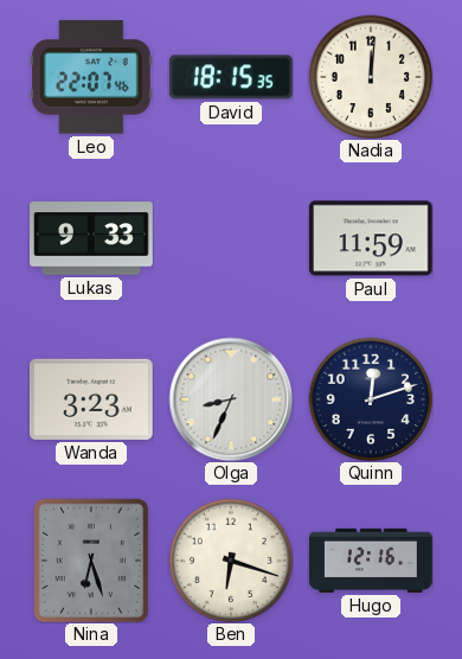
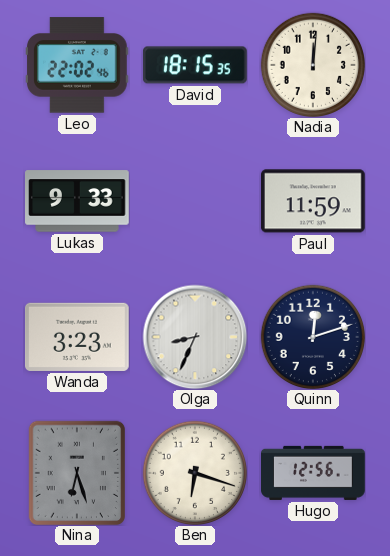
Leo: 22:07 -> 22:02 (78, 65)
Hugo: 12:16 -> 12:56 (314, 473)
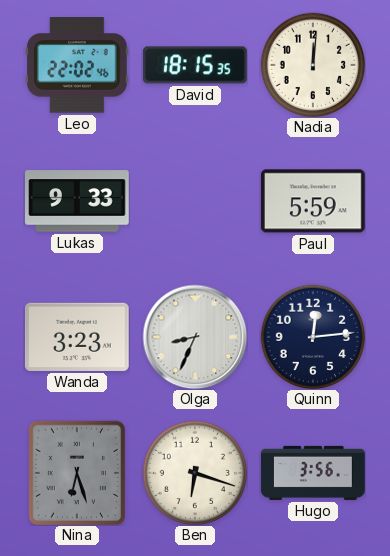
Paul: 11:59 -> 5:59 (313, 201)
Quinn: 12:12 -> 12:14 (312, 336)
Hugo: 12:56 -> 3:56 (314, 473)
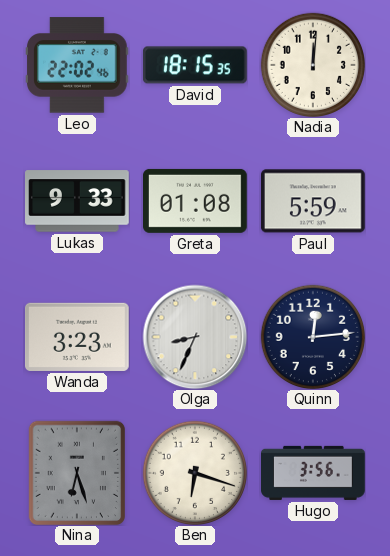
Greta: none -> 01:08 (196, 201)
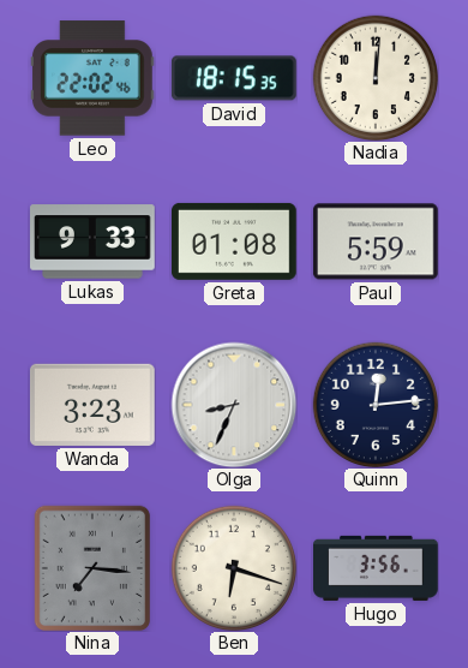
Nina: 6:27 -> 7:16 (91, 567)
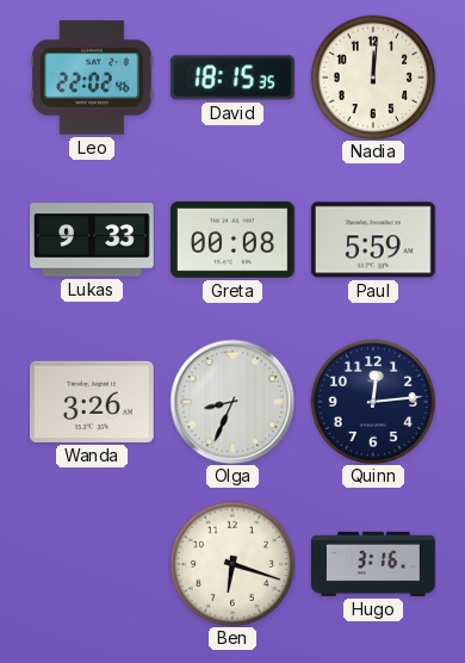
Greta: 01:08 -> 00:08 (234, 240)
Wanda: 3:23 -> 3:26 (93, 402)
Nina: 7:16 -> none (91, 567)
Hugo: 3:56 -> 3:16 (374, 564)
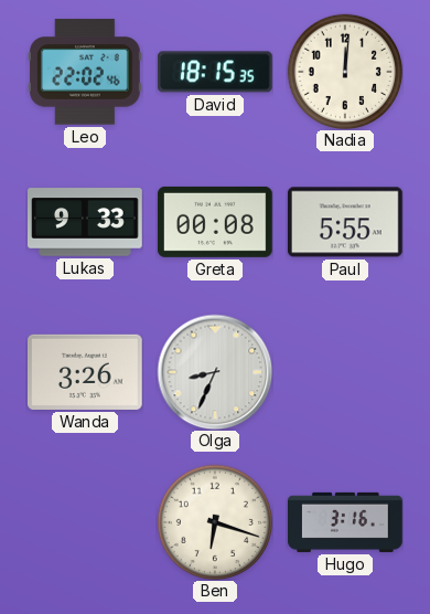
Paul: 5:59 -> 5:55 (345, 222)
Quinn: 12:14 -> none (372, 401)
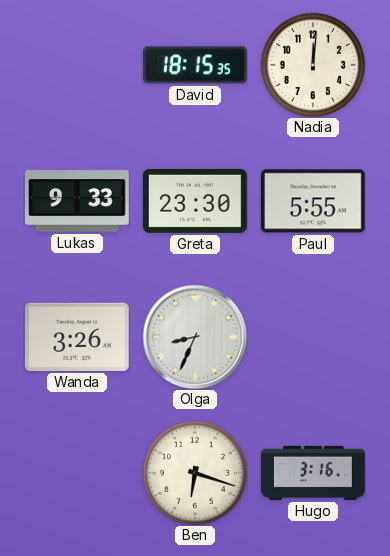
Leo: 22:02 -> none (86, 72)
Greta: 00:08 -> 23:30 (196, 201)
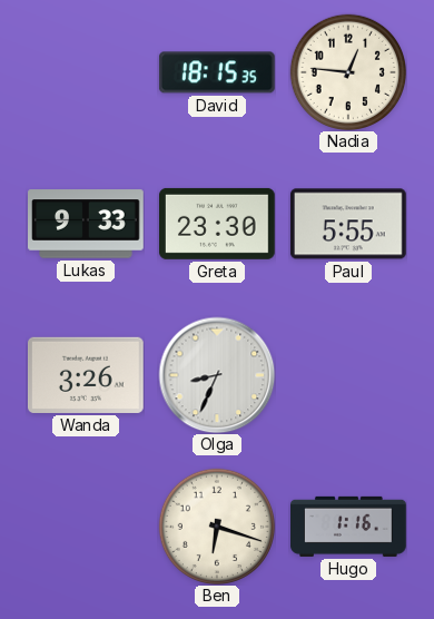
Nadia: 12:01 -> 12:46 (347, 71)
Hugo: 3:16 -> 1:16 (349, 527)
